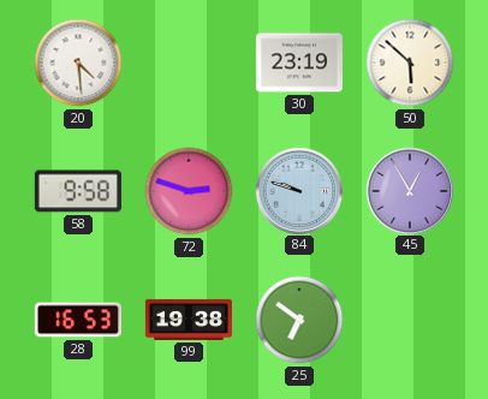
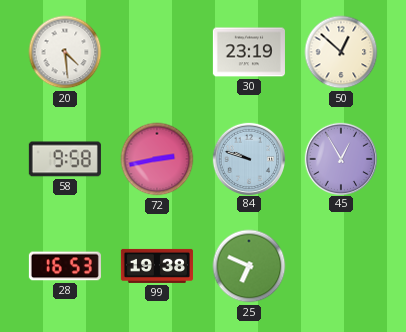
50: 5:52 -> 12:52 (341, 52)
72: 2:48 -> 2:43 (157, 159)
25: 6:51 -> 6:49 (249, 266)
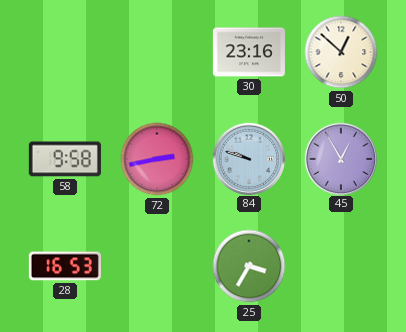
20: 4:29 -> none (65, 52)
30: 23:19 -> 23:16 (249, 52)
99: 19:38 -> none (157, 266)
25: 6:49 -> 3:35 (249, 266)
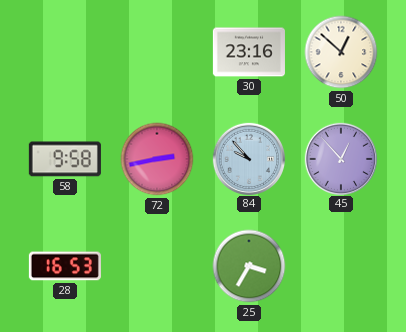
84: 9:48 -> 9:53 (248, 158)
45: 12:55 -> 12:53 (340, 158)
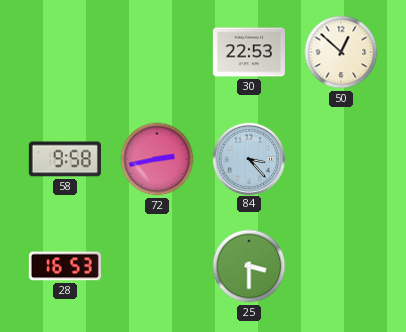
30: 23:16 -> 22:53 (249, 52)
84: 9:53 -> 3:23 (248, 158)
45: 12:53 -> none (340, 158)
25: 3:35 -> 3:30 (249, 266)
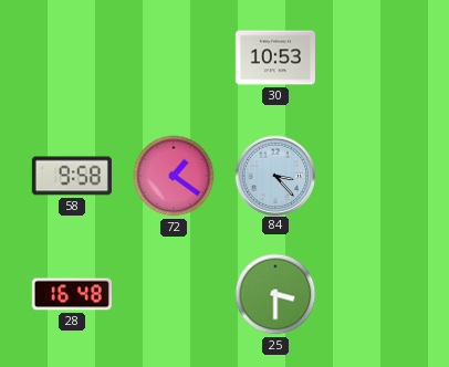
30: 22:53 -> 10:53 (275, 57)
50: 12:52 -> none (341, 52)
72: 2:43 -> 1:21 (174, 176)
28: 16:53 -> 16:48 (72, 294)
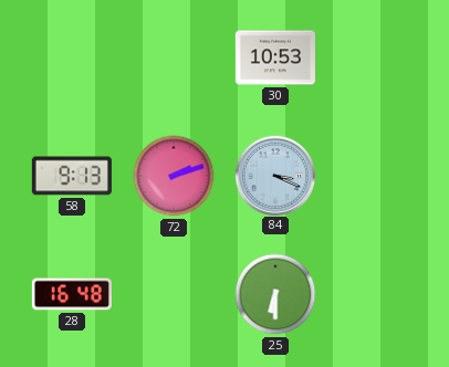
58: 9:58 -> 9:13 (72, 176)
72: 1:21 -> 2:12 (174, 176)
84: 3:23 -> 3:19 (274, 175)
25: 3:30 -> 6:30 (275, 294)
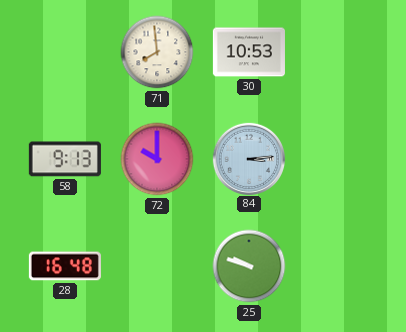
71: none -> 7:59 (157, 52)
72: 2:12 -> 10:00 (157, 159)
84: 3:19 -> 3:14 (248, 158)
25: 6:30 -> 9:48 (249, 266)
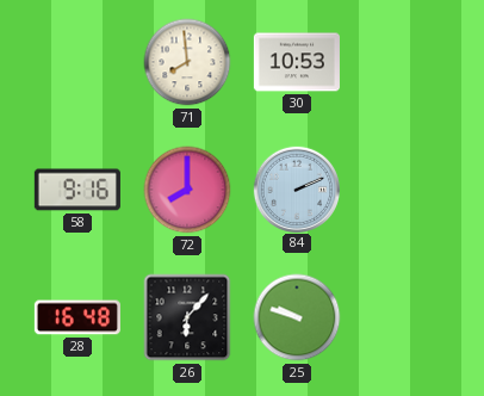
58: 9:13 -> 9:16 (77, 190)
72: 10:00 -> 8:00 (187, 190)
84: 3:14 -> 2:11 (296, 188)
26: none -> 6:07 (187, 317)
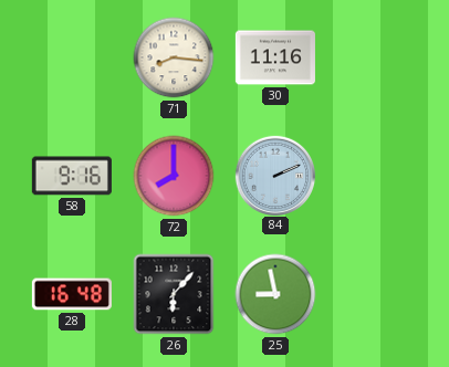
71: 7:59 -> 8:16 (174, 57)
30: 10:53 -> 11:16 (275, 57)
25: 9:48 -> 8:58 (275, 294)
